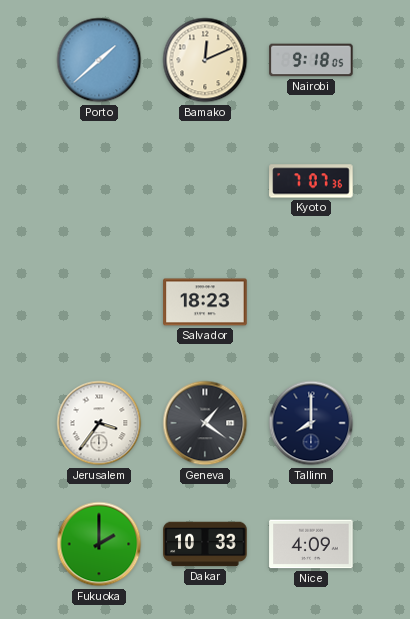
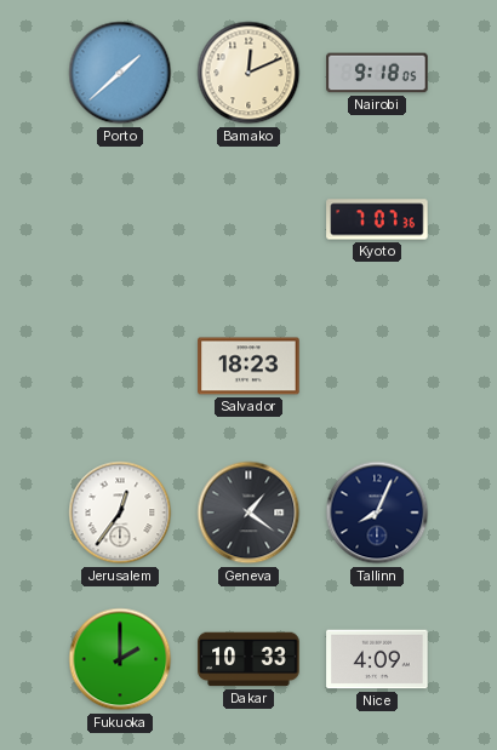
Jerusalem: 3:36 -> 12:36 (120, 513)
Tallinn: 8:00 -> 8:04 (377, 513)
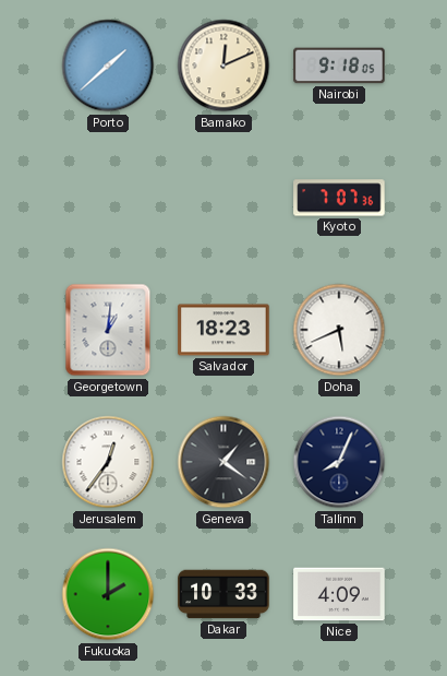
Georgetown: none -> 1:01 (108, 330)
Doha: none -> 5:41 (339, 330)
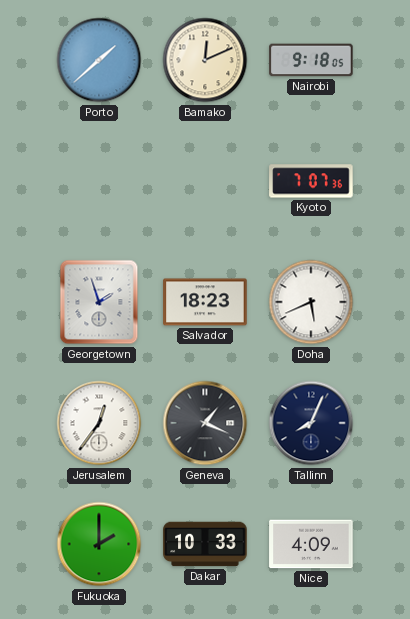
Georgetown: 1:01 -> 1:57 (99, 302)
Geneva: 1:21 -> 1:19 (205, 423)
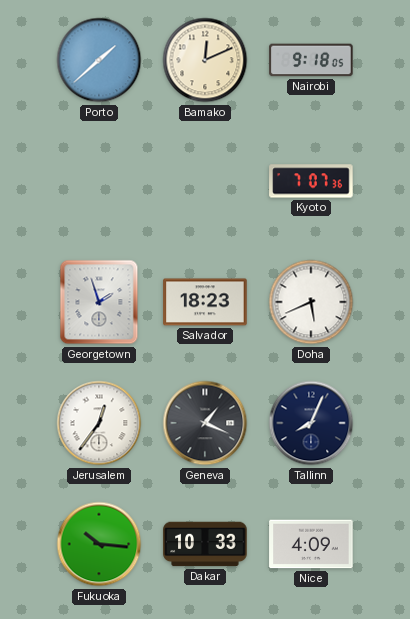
Fukuoka: 2:00 -> 10:16 (99, 544)
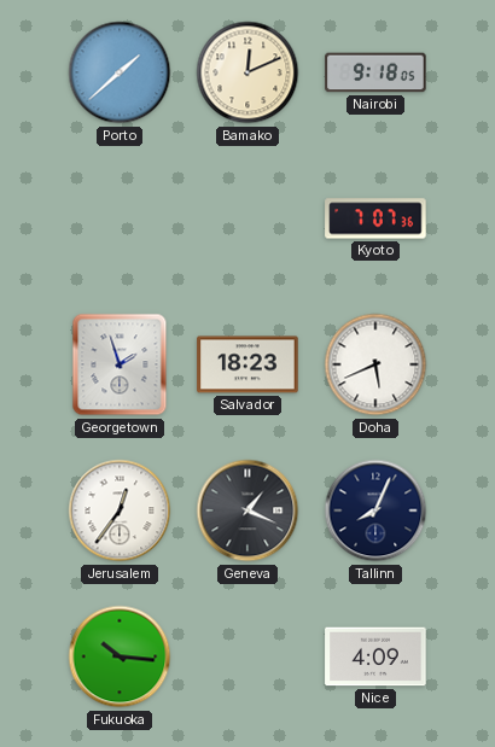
Dakar: 10:33 -> none (205, 544)
